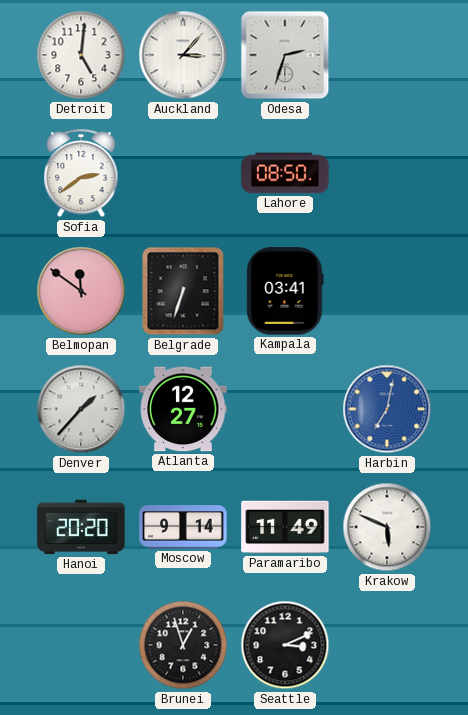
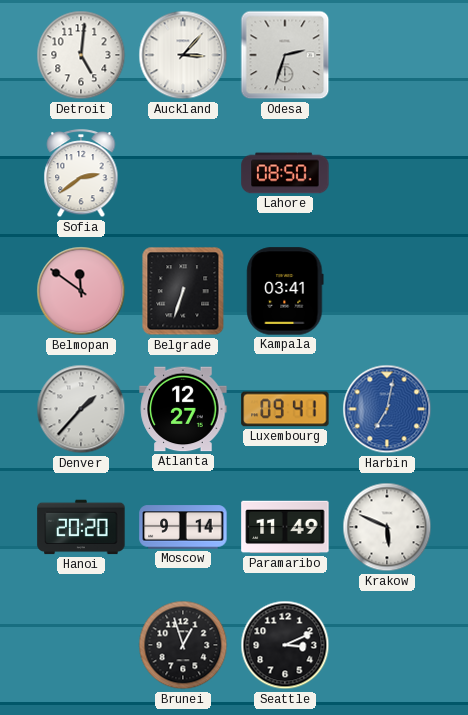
Luxembourg: none -> 09:41 (285, 409)
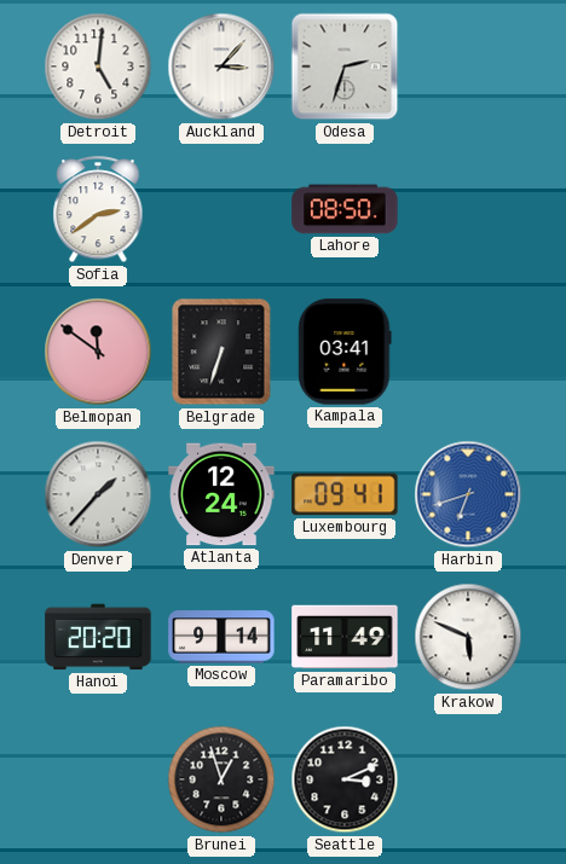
Atlanta: 12:27 -> 12:24 (221, 494)
Harbin: 7:02 -> 6:42 (468, 494)
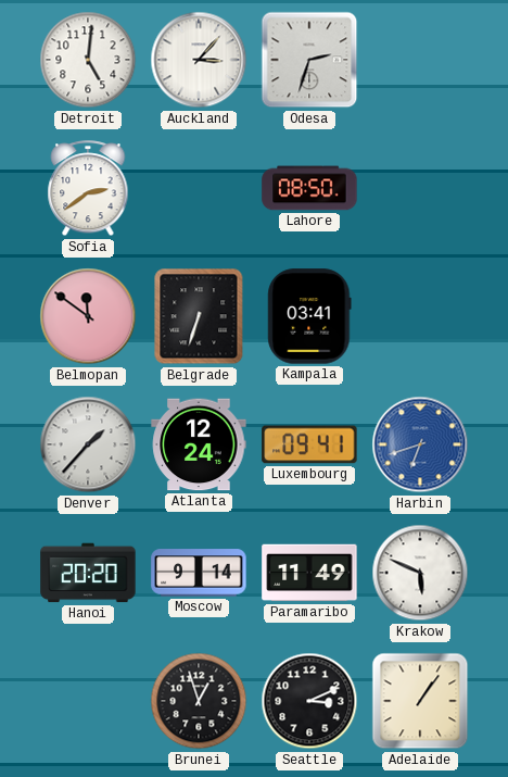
Adelaide: none -> 1:06 (420, 701)
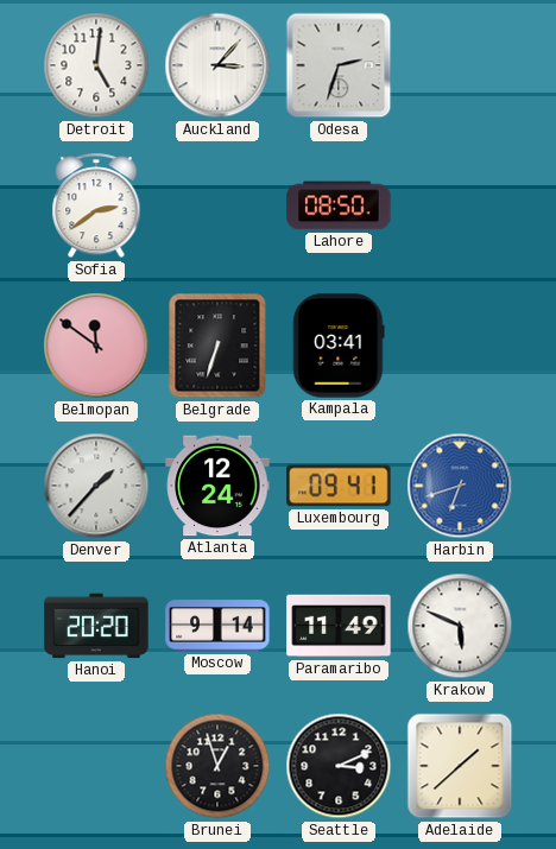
Adelaide: 1:06 -> 1:38 (460, 766)
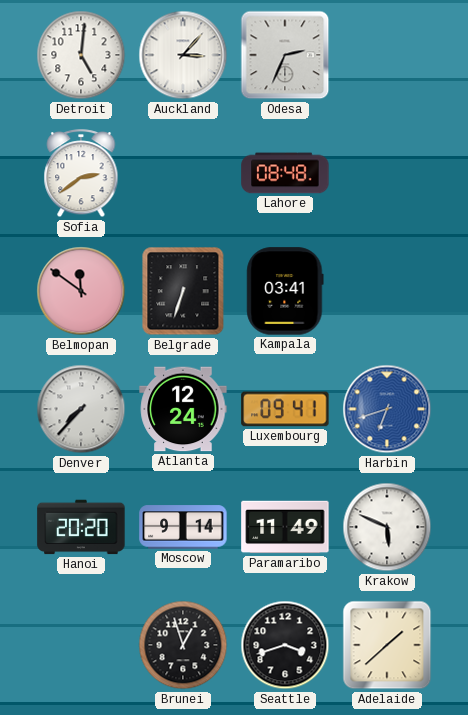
Odesa: 2:33 -> 2:34 (285, 55)
Lahore: 08:50 -> 08:48 (285, 173)
Denver: 1:37 -> 7:37 (81, 409)
Seattle: 3:11 -> 3:42 (285, 645)
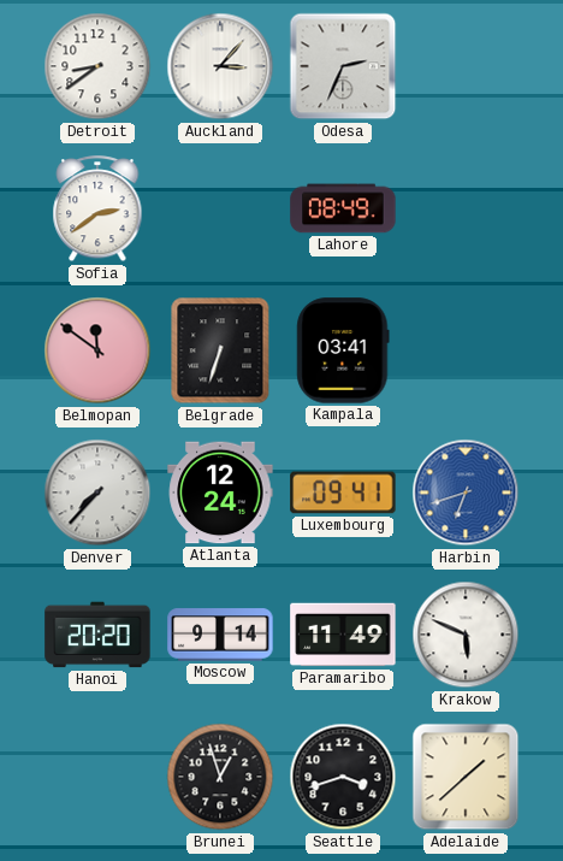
Detroit: 5:01 -> 8:39 (97, 66)
Lahore: 08:48 -> 08:49 (343, 208)
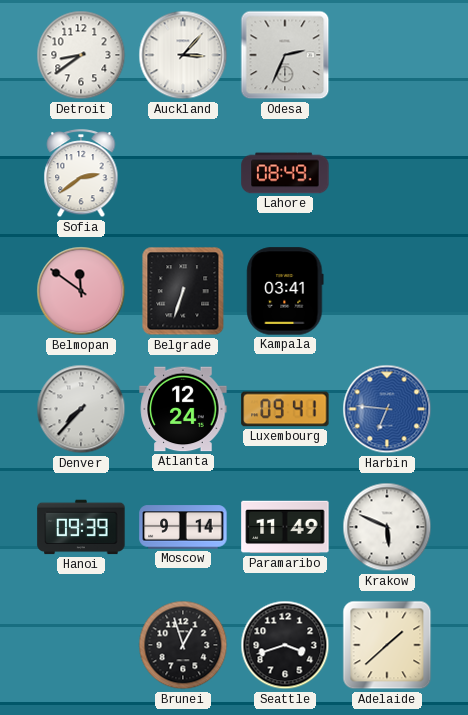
Harbin: 6:42 -> 6:46 (387, 409)
Hanoi: 20:20 -> 09:39 (81, 527)
